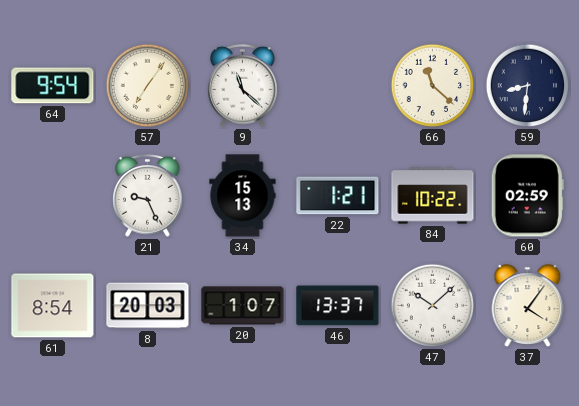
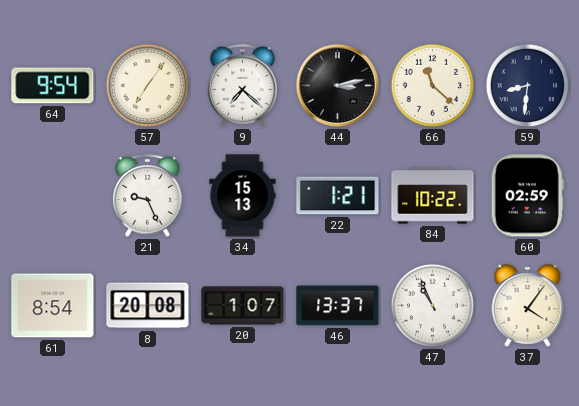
9: 11:22 -> 7:22 (243, 86)
44: none -> 3:13 (337, 85)
8: 20:03 -> 20:08 (148, 306)
47: 10:08 -> 10:56 (433, 306)
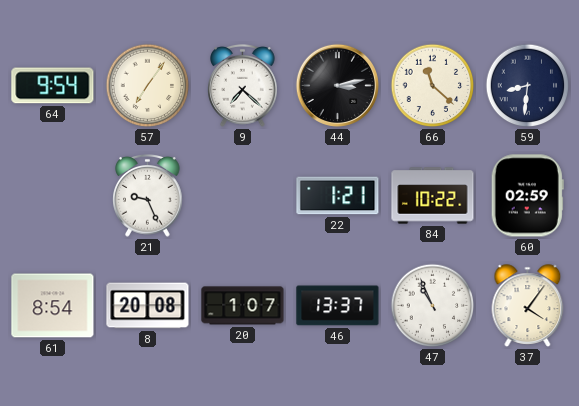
34: 15:13 -> none (243, 196)
